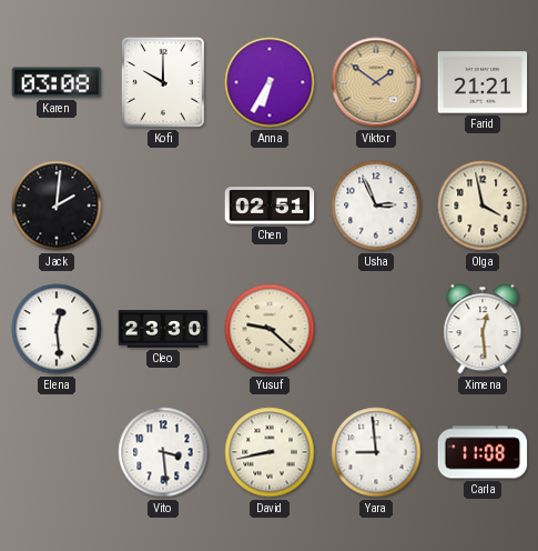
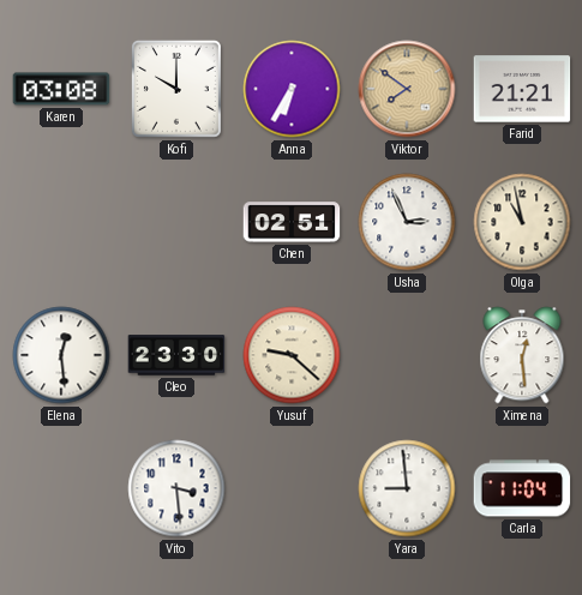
Viktor: 1:51 -> 7:51 (407, 89)
Jack: 2:01 -> none (57, 206)
Olga: 3:58 -> 10:58 (522, 222)
David: 8:43 -> none (270, 452)
Carla: 11:08 -> 11:04 (522, 488)
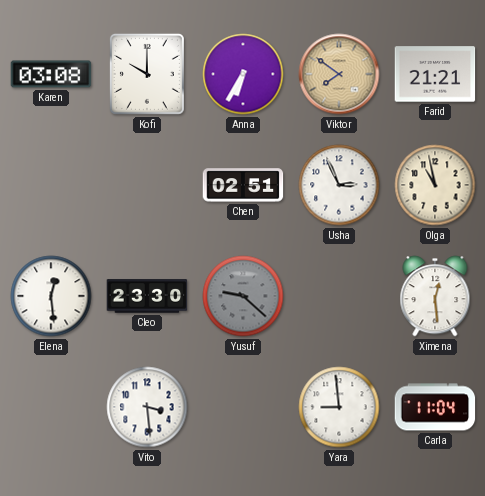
Yusuf dial: cream -> grey (243, 296)
